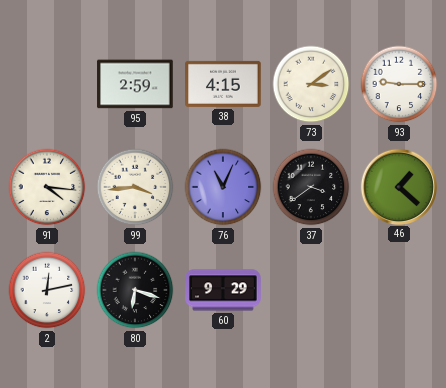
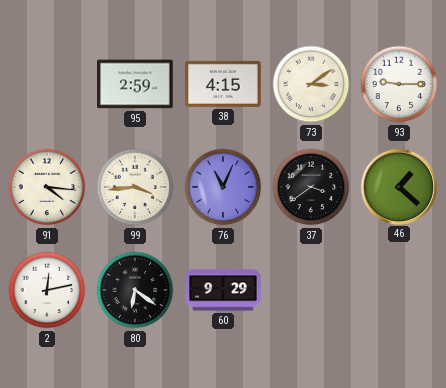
80: 6:18 -> 6:21 (135, 290)
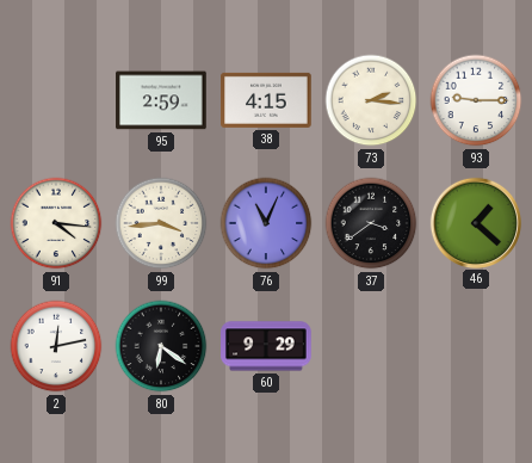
73: 3:09 -> 2:16 (371, 100)
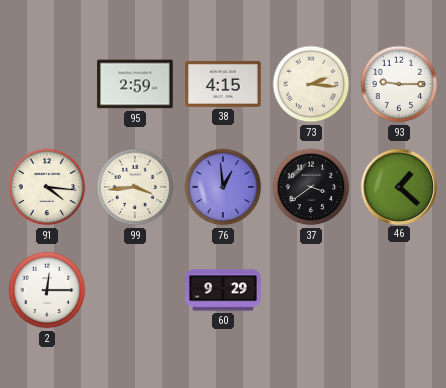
76: 11:04 -> 12:59 (223, 187)
2: 12:13 -> 12:15 (47, 290)
80: 6:21 -> none (161, 346)
